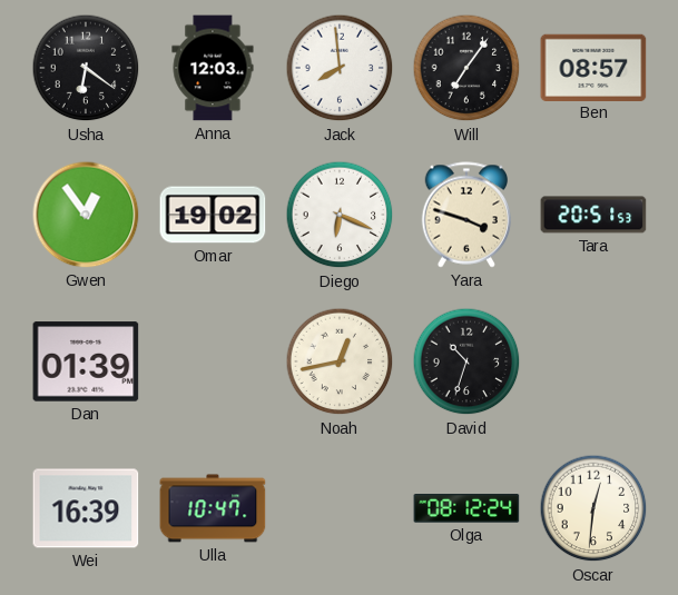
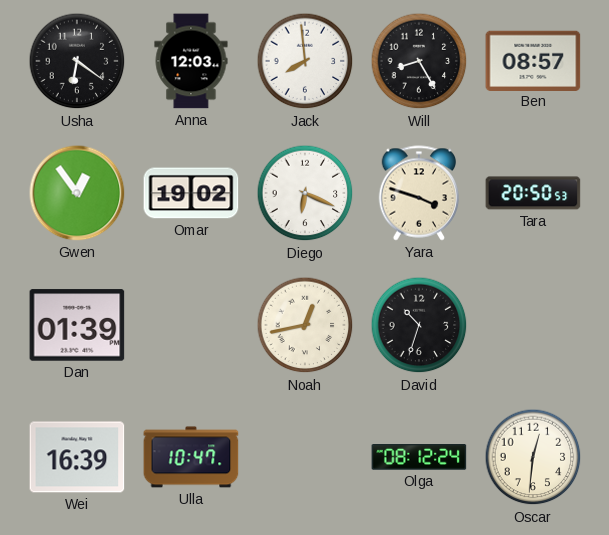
Will: 7:06 -> 8:25 (419, 61)
Tara: 20:51 -> 20:50 (533, 193)
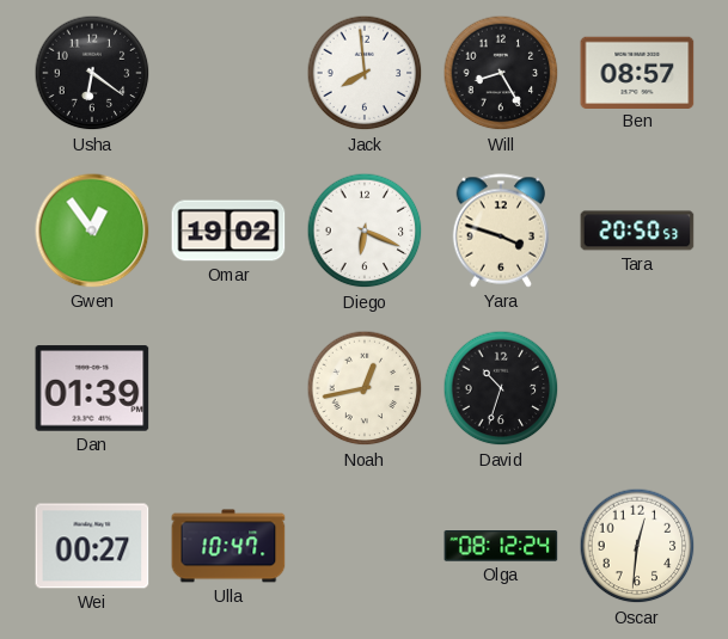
Anna: 12:03 -> none (191, 61)
Wei: 16:39 -> 00:27 (92, 546)
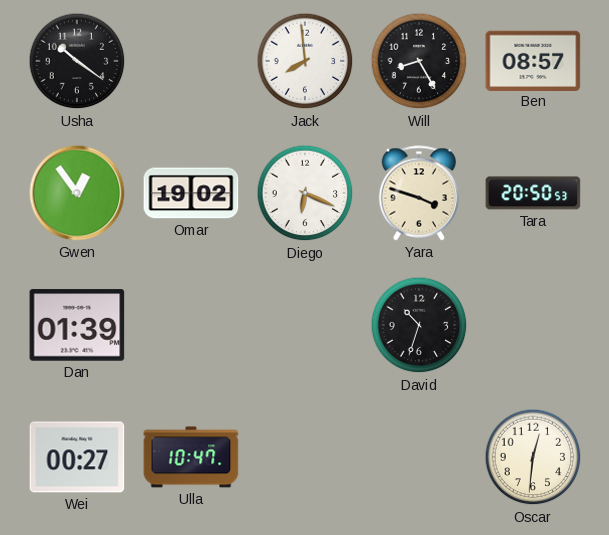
Usha: 6:21 -> 10:21 (77, 61)
Noah: 12:43 -> none (365, 388)
Olga: 08:12 -> none (501, 547)
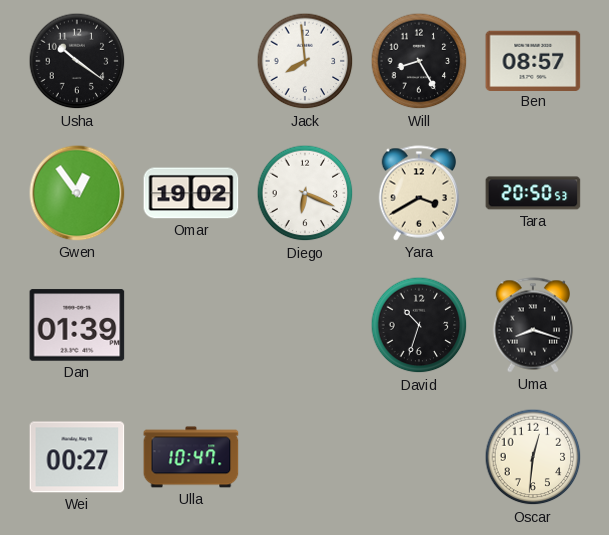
Yara: 3:48 -> 3:40 (419, 193)
Uma: none -> 8:18 (533, 325)
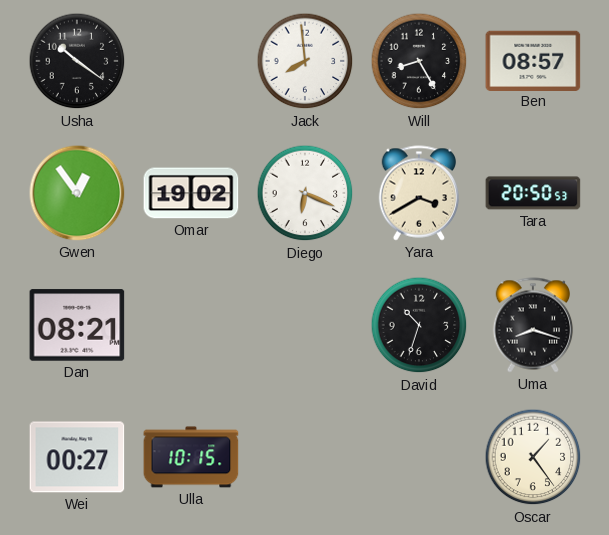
Dan: 01:39 -> 08:21 (77, 325)
Ulla: 10:47 -> 10:15 (191, 457)
Oscar: 12:31 -> 1:24 (533, 457)
